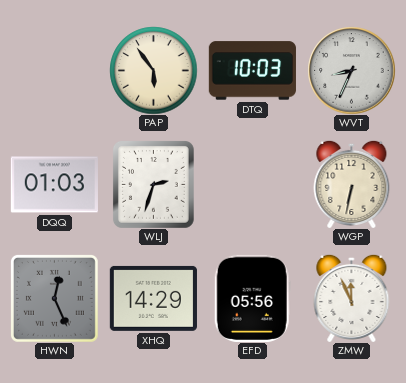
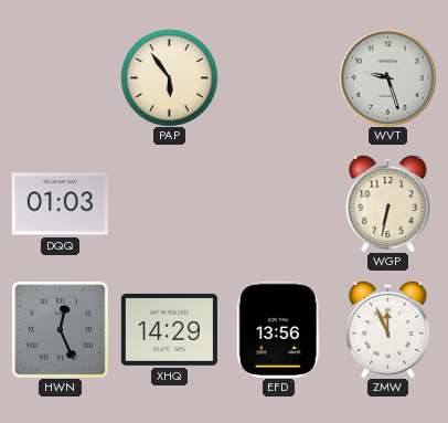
DTQ: 10:03 -> none (252, 71)
WVT: 8:34 -> 9:27 (387, 77)
WLJ: 2:33 -> none (154, 185)
EFD: 05:56 -> 13:56 (278, 329)
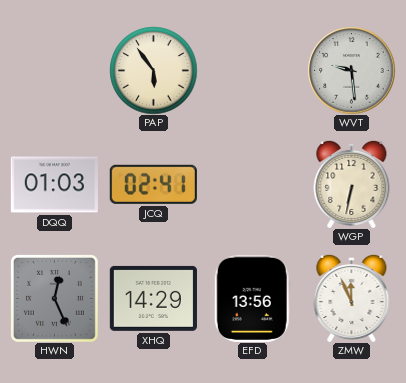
WVT: 9:27 -> 9:29 (351, 70)
JCQ: none -> 02:41 (153, 184)
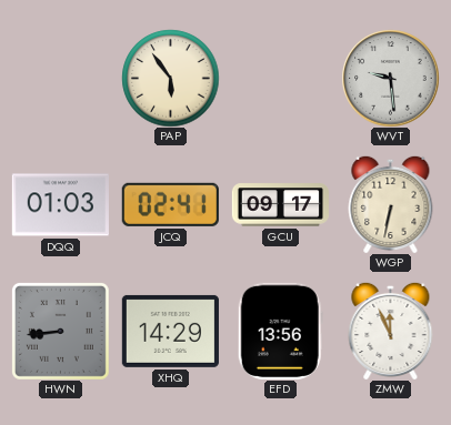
GCU: none -> 09:17 (280, 205)
HWN: 12:26 -> 8:44 (60, 331)
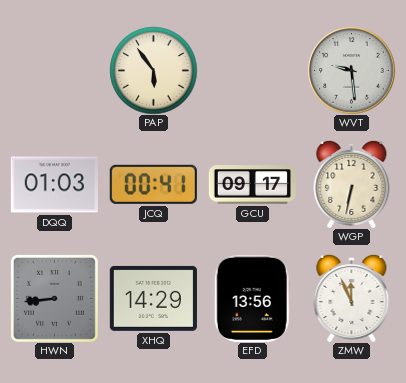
JCQ: 02:41 -> 00:41 (153, 184)
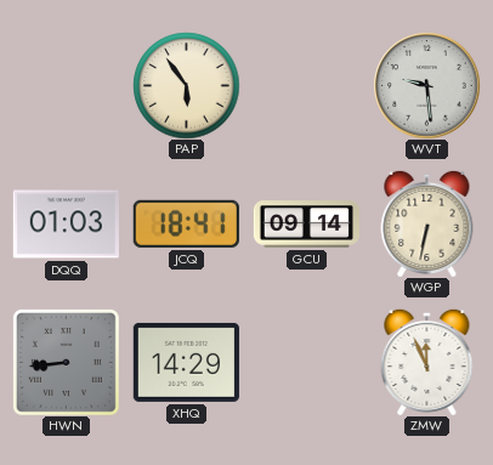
JCQ: 00:41 -> 18:41 (186, 223)
GCU: 09:17 -> 09:14 (306, 225)
EFD: 13:56 -> none (252, 298)
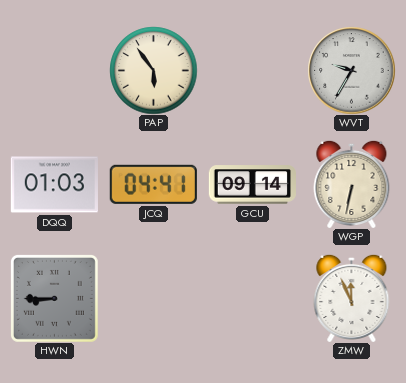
WVT: 9:29 -> 9:35 (351, 70)
JCQ: 18:41 -> 04:41 (153, 184)
HWN: 8:44 -> 8:45 (54, 298)
XHQ: 14:29 -> none (186, 362)
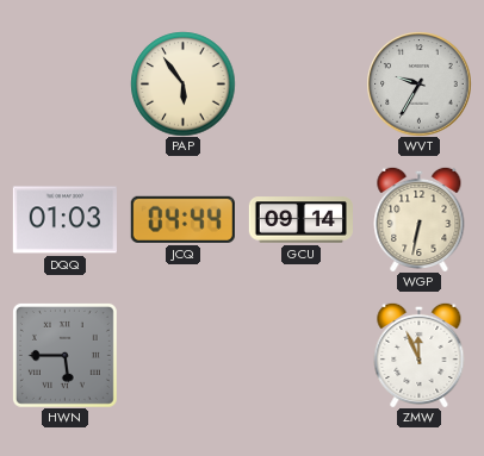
JCQ: 04:41 -> 04:44 (182, 219)
HWN: 8:45 -> 5:45 (64, 355)
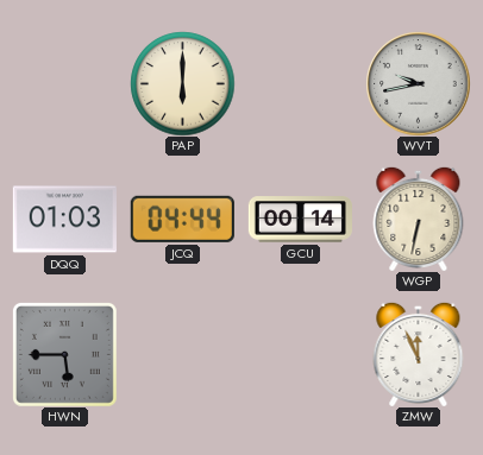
PAP: 5:54 -> 6:00 (182, 83)
WVT: 9:35 -> 9:43 (418, 83)
GCU: 09:14 -> 00:14 (300, 220)
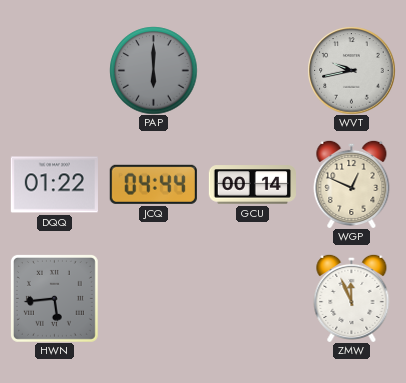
PAP dial: cream -> grey (153, 70)
DQQ: 01:03 -> 01:22 (54, 185)
WGP: 6:32 -> 12:49 (352, 184)
HWN: 5:45 -> 5:44 (54, 298)
